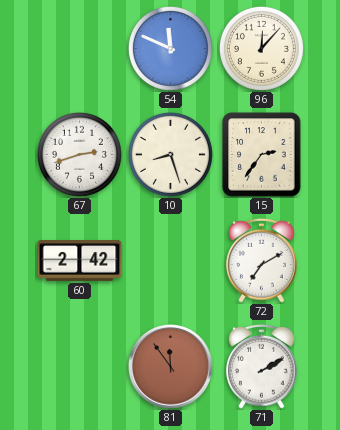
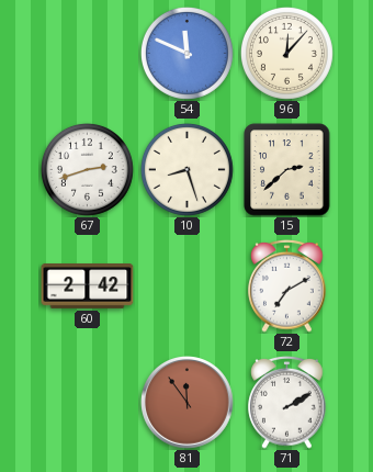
15: 2:36 -> 2:38 (287, 170)
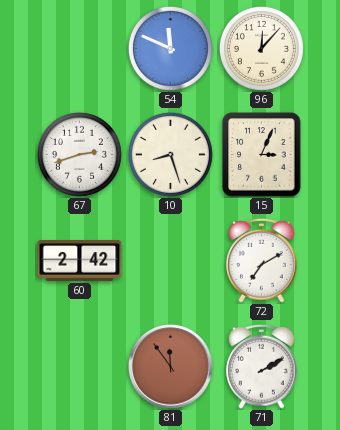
15: 2:38 -> 3:04 (262, 155)
